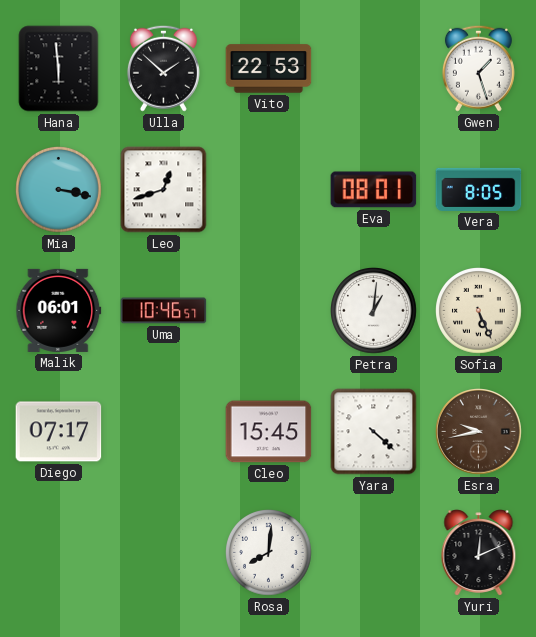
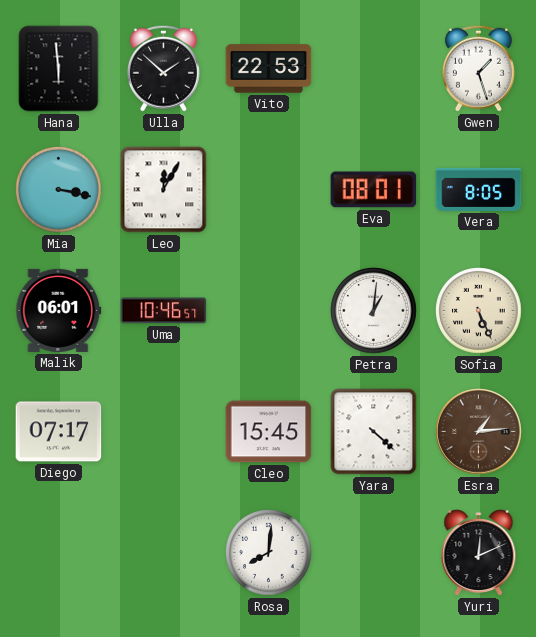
Leo: 12:42 -> 12:05 (164, 190)
Esra: 9:43 -> 1:14 (479, 432)
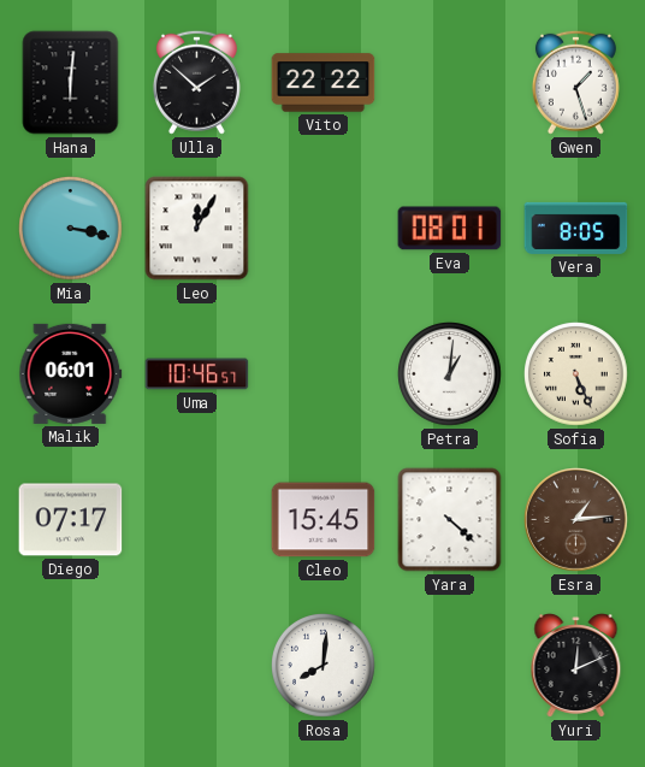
Hana: 5:59 -> 6:01 (71, 83)
Vito: 22:53 -> 22:22 (324, 83)
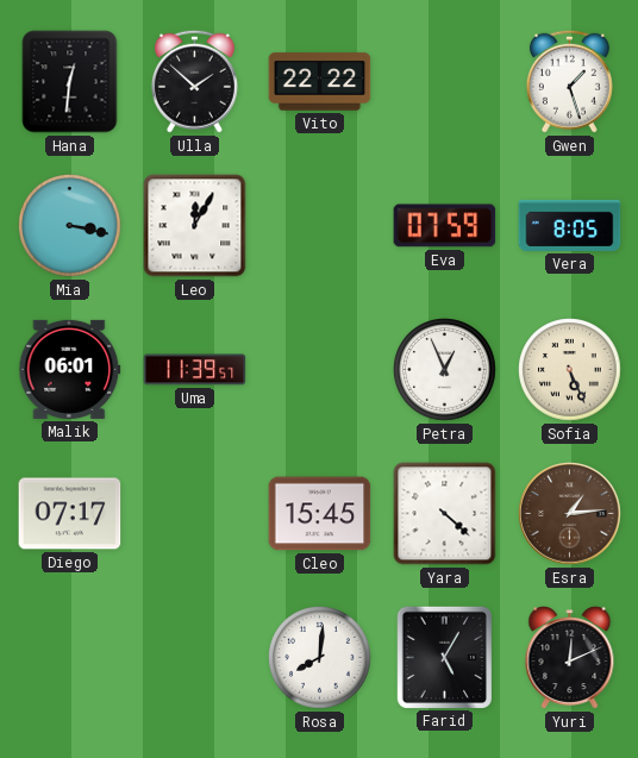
Hana: 6:01 -> 12:31 (70, 82)
Eva: 08:01 -> 07:59 (445, 226)
Uma: 10:46 -> 11:39 (195, 370)
Petra: 1:01 -> 12:56 (445, 370)
Farid: none -> 5:05 (444, 657)
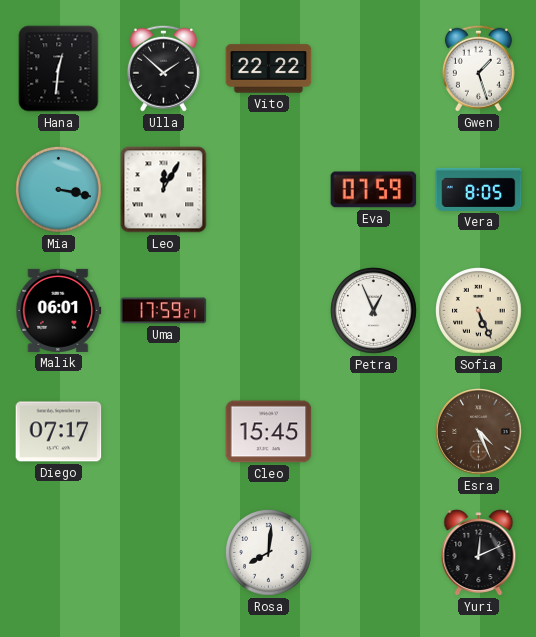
Uma: 11:39 -> 17:59 (164, 311)
Yara: 4:22 -> none (445, 514)
Esra: 1:14 -> 4:26 (479, 432)
Farid: 5:05 -> none (444, 657)
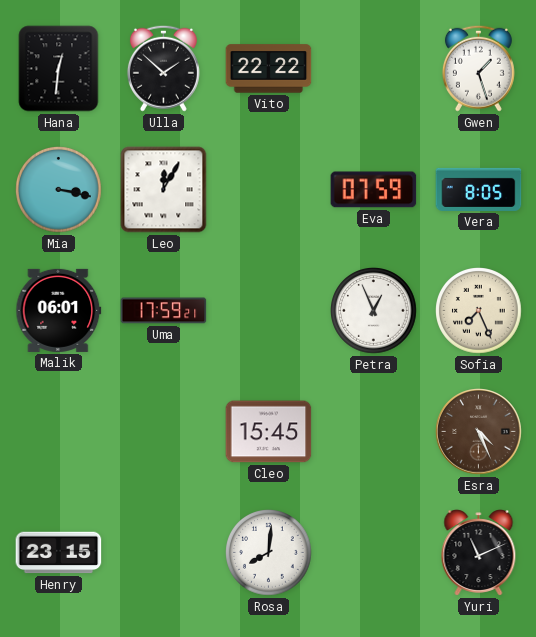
Sofia: 5:26 -> 7:26 (479, 311)
Diego: 07:17 -> none (59, 432)
Henry: none -> 23:15 (59, 553)
Yuri: 12:11 -> 11:11 (479, 553)
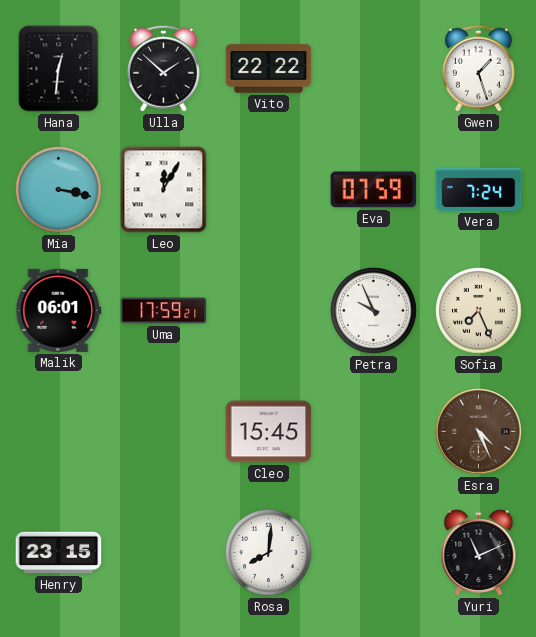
Vera: 8:05 -> 7:24 (479, 189)
Petra: 12:56 -> 9:56 (374, 311)
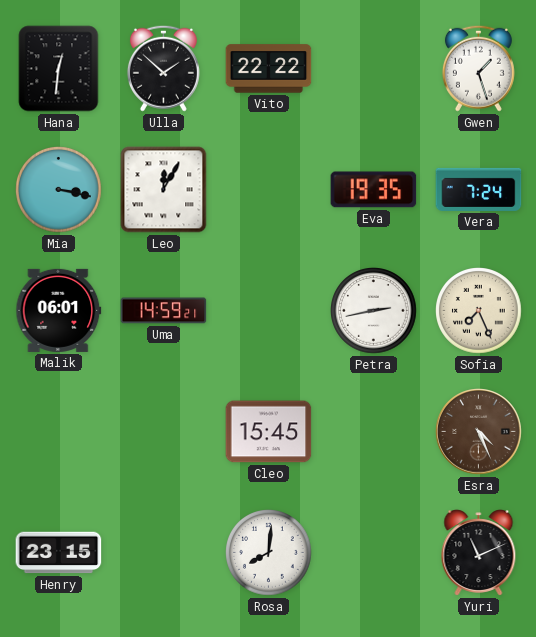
Eva: 07:59 -> 19:35 (374, 190)
Uma: 17:59 -> 14:59 (164, 311)
Petra: 9:56 -> 2:43 (374, 311)
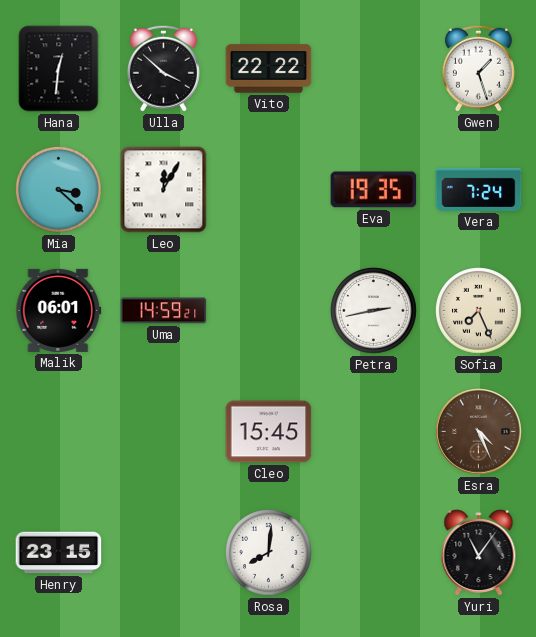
Ulla: 1:52 -> 3:52 (163, 68)
Mia: 3:17 -> 3:22 (59, 190)
Yuri: 11:11 -> 11:06 (479, 553)
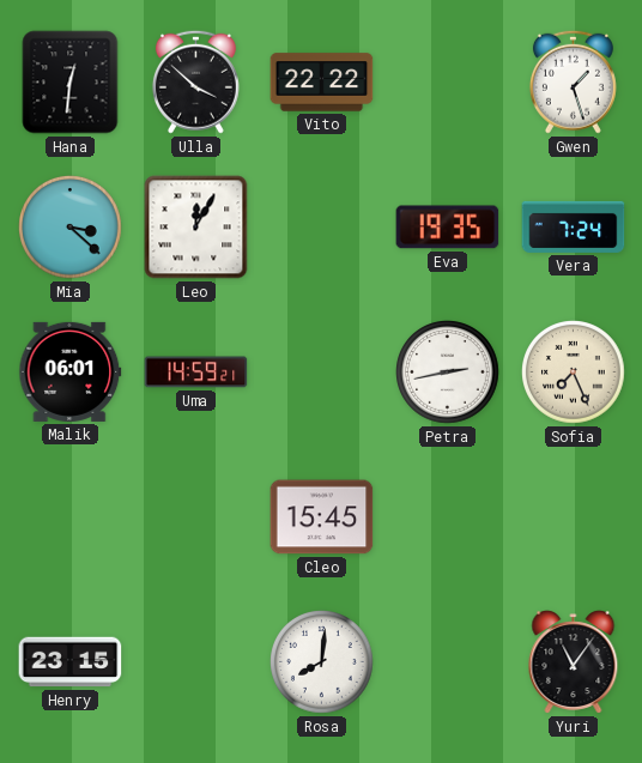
Esra: 4:26 -> none (479, 432)
